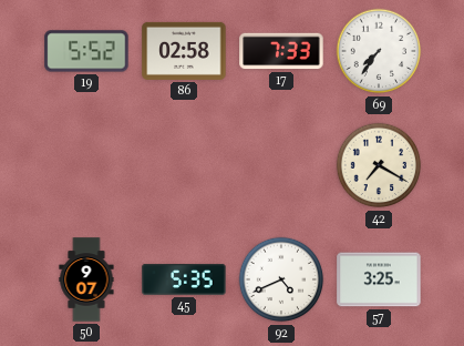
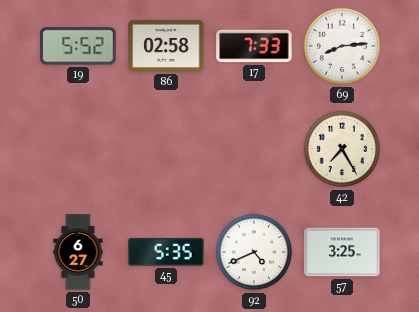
69: 7:36 -> 8:14 (342, 46)
42: 7:20 -> 7:25 (342, 149)
50: 9:07 -> 6:27 (78, 252)
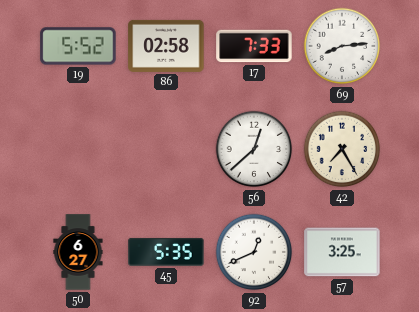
56: none -> 12:38 (254, 149)
92: 4:41 -> 12:41 (254, 252)
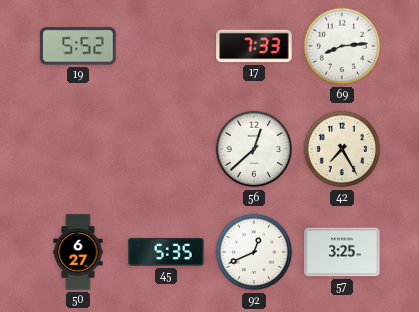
86: 02:58 -> none (166, 46)
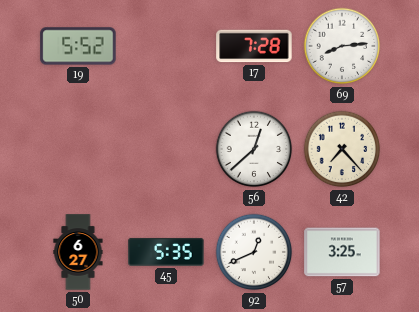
17: 7:33 -> 7:28 (254, 46)
42: 7:25 -> 7:23 (342, 149)
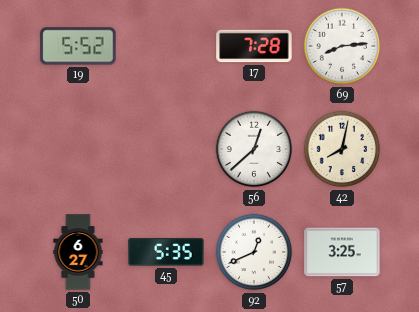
42: 7:23 -> 8:02 (342, 149)
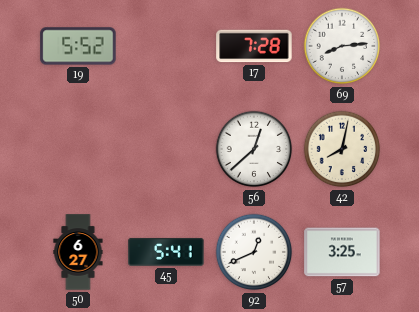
45: 5:35 -> 5:41 (166, 252)
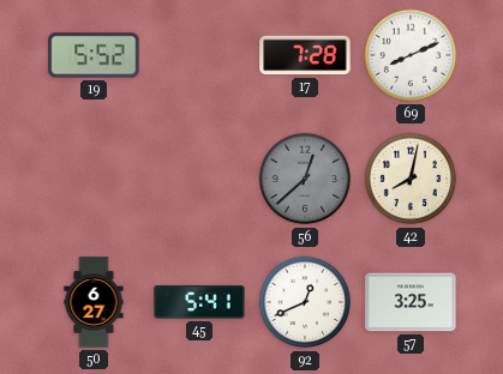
69: 8:14 -> 8:11 (411, 55)
56 dial: white -> grey (305, 179)
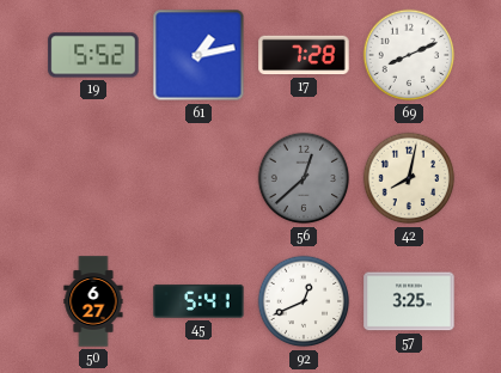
61: none -> 1:13 (198, 55)
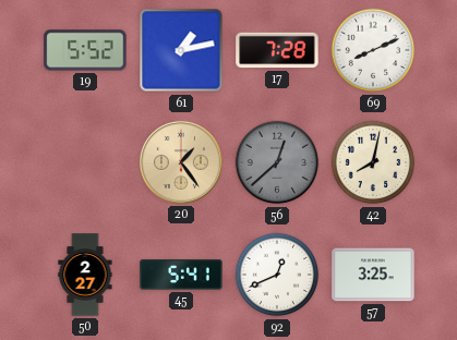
20: none -> 1:24 (181, 162)
50: 6:27 -> 2:27 (85, 275)
